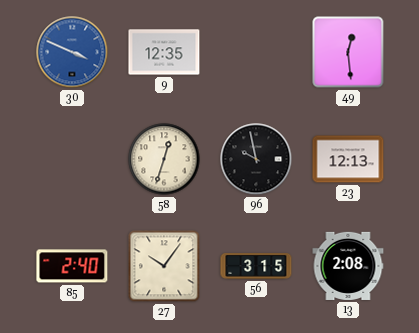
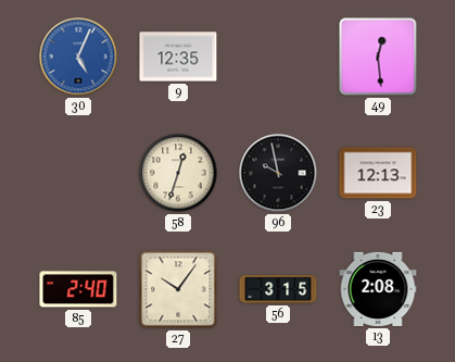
30: 3:49 -> 5:04 (78, 57)
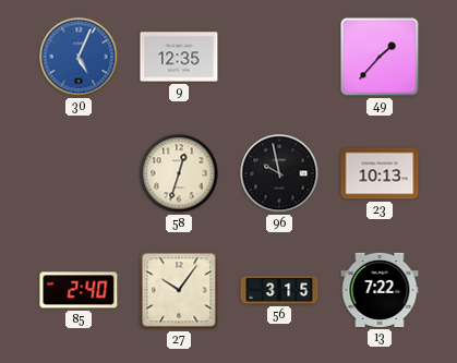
49: 12:29 -> 1:37 (380, 57)
23: 12:13 -> 10:13 (380, 173)
13: 2:08 -> 7:22 (380, 290)
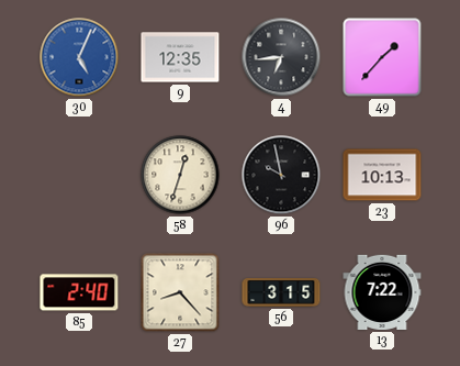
4: none -> 6:44 (281, 57)
27: 10:06 -> 8:23 (180, 292)
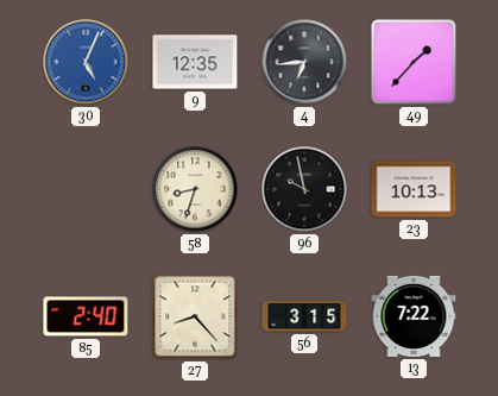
58: 12:33 -> 8:33 (195, 189)
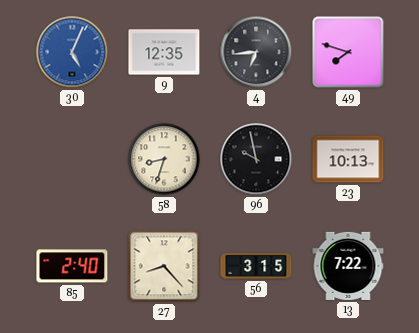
49: 1:37 -> 7:48 (348, 52)
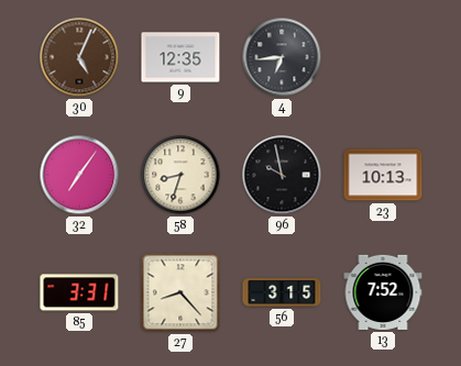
30 dial: blue -> brown (79, 57)
49: 7:48 -> none (348, 52)
32: none -> 7:06 (79, 175)
85: 2:40 -> 3:31 (79, 292)
13: 7:22 -> 7:52 (383, 292)
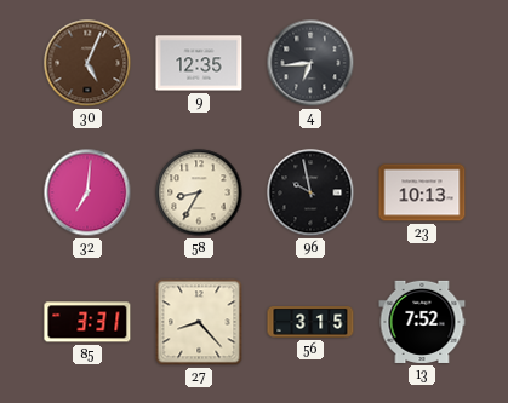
32: 7:06 -> 7:01 (87, 192)
58: 8:33 -> 8:35 (199, 192)
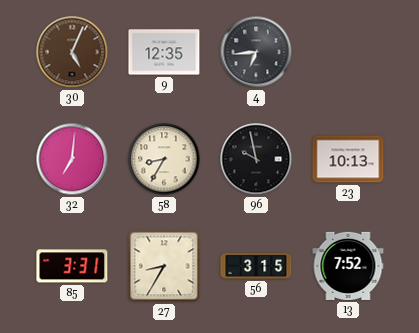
27: 8:23 -> 8:35 (164, 266)
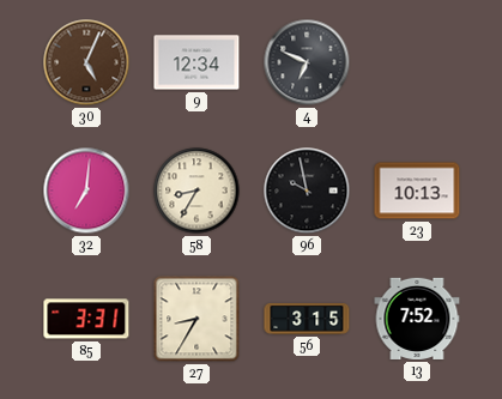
9: 12:35 -> 12:34 (196, 62)
4: 6:44 -> 6:49 (307, 62)
